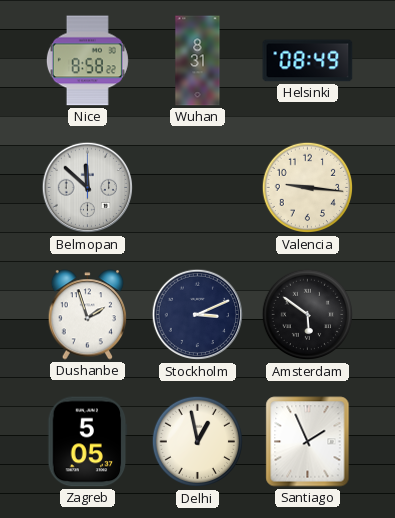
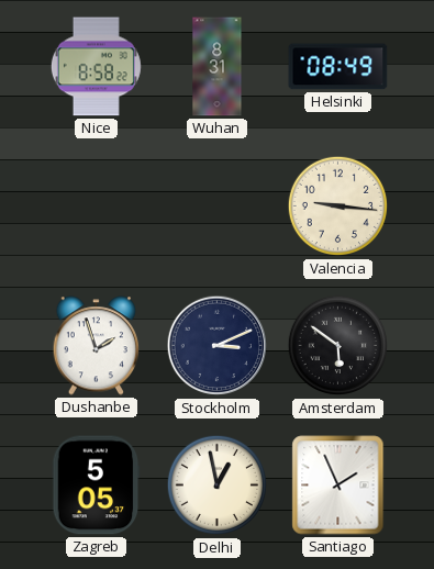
Belmopan: 11:52 -> none (88, 188)
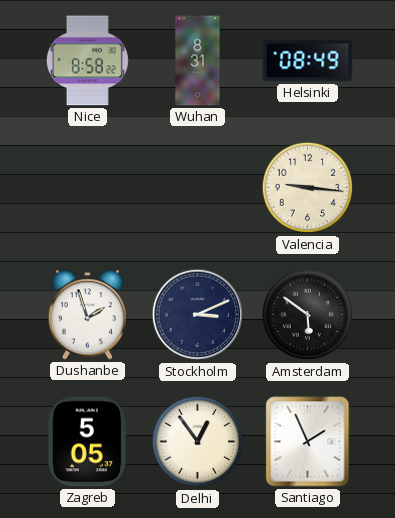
Delhi: 12:58 -> 12:54 (197, 442)
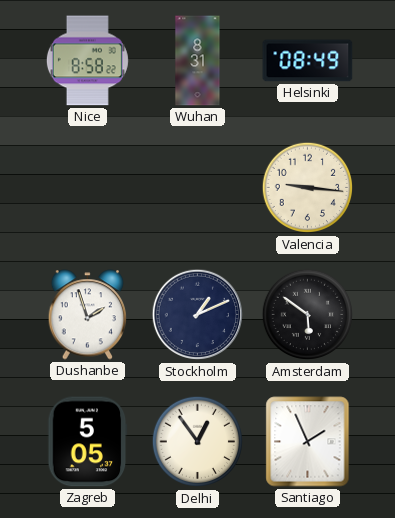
Stockholm: 3:11 -> 1:11 (198, 315)
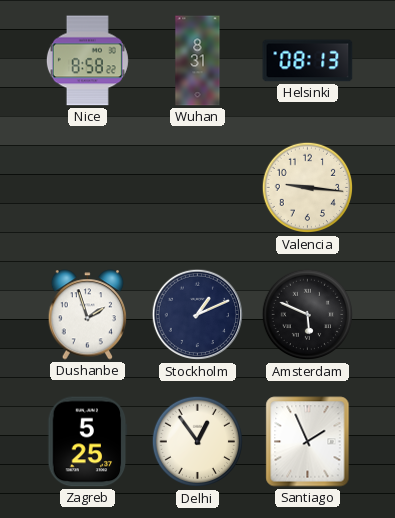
Helsinki: 08:49 -> 08:13 (308, 61)
Amsterdam: 5:51 -> 5:49 (307, 315)
Zagreb: 5:05 -> 5:25 (88, 442)
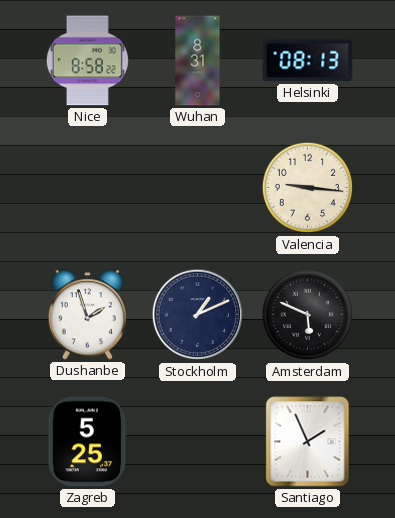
Delhi: 12:54 -> none (197, 442)
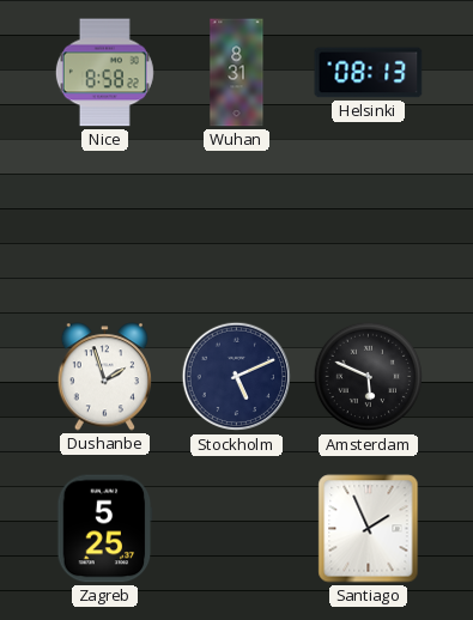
Valencia: 9:16 -> none (307, 188)
Stockholm: 1:11 -> 5:11 (237, 377)
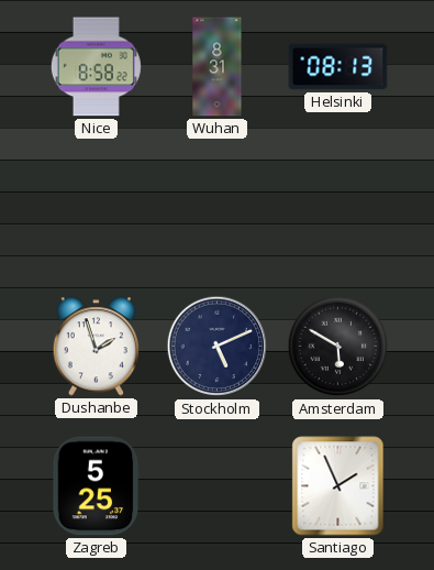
Amsterdam: 5:49 -> 5:50 (337, 347)
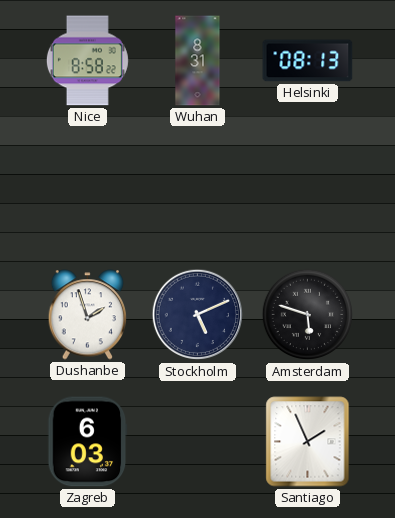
Amsterdam: 5:50 -> 5:48 (307, 315)
Zagreb: 5:25 -> 6:03 (88, 442)
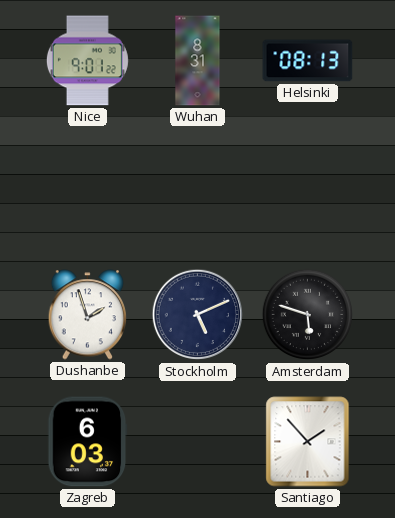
Nice: 8:58 -> 9:01 (87, 61)
Santiago: 1:56 -> 1:53 (308, 442)
